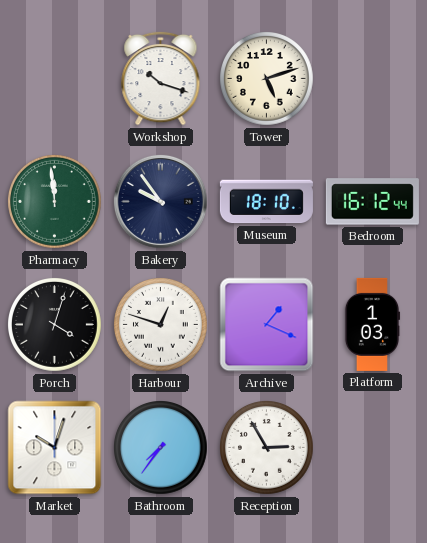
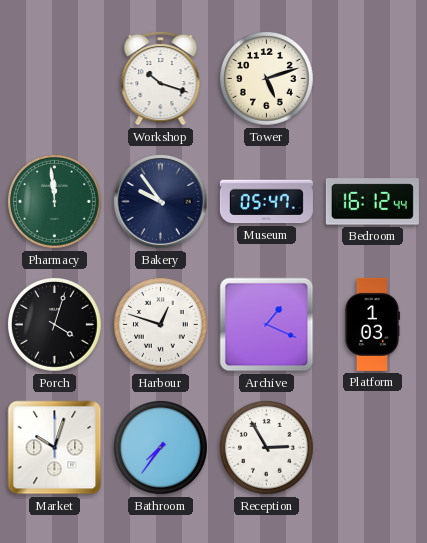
Museum: 18:10 -> 05:47 (266, 202)
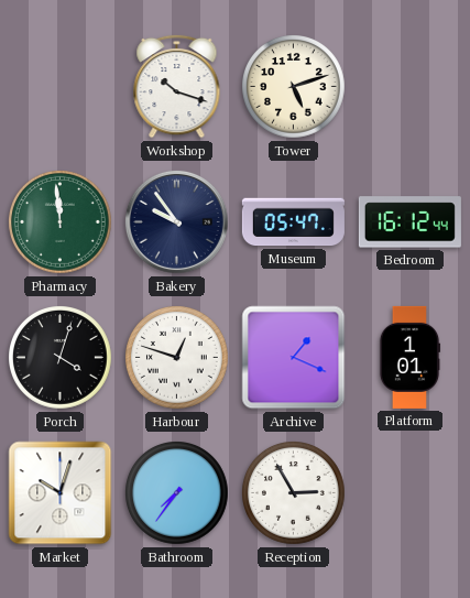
Platform: 1:03 -> 1:01 (409, 357)
